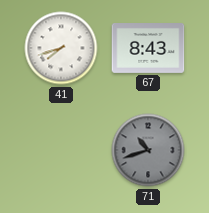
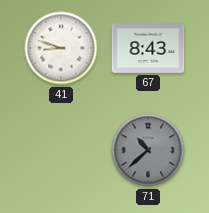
41: 7:42 -> 8:48 (61, 48)
71: 10:42 -> 10:38 (148, 150)
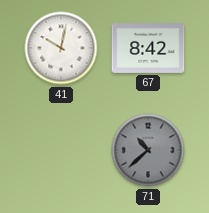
41: 8:48 -> 10:02 (61, 48)
67: 8:43 -> 8:42 (148, 49)
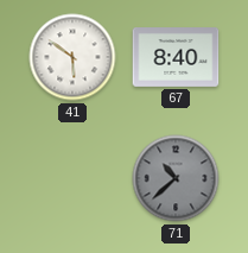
41: 10:02 -> 5:51 (72, 57)
67: 8:42 -> 8:40 (176, 58)
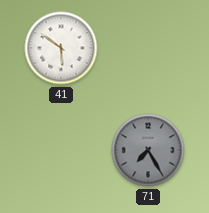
67: 8:40 -> none (176, 58)
71: 10:38 -> 7:25 (148, 150)
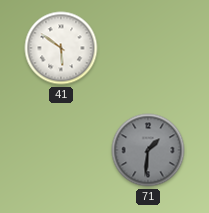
71: 7:25 -> 1:31 (148, 150)
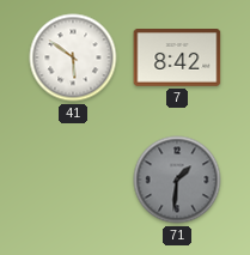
7: none -> 8:42 (177, 57)
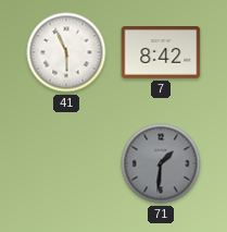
41: 5:51 -> 5:56 (66, 52)
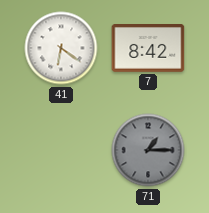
41: 5:56 -> 6:21 (61, 48)
71: 1:31 -> 1:15 (148, 150)
